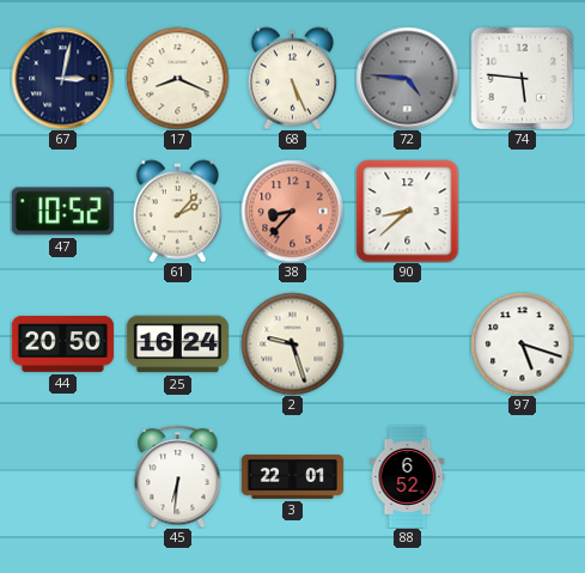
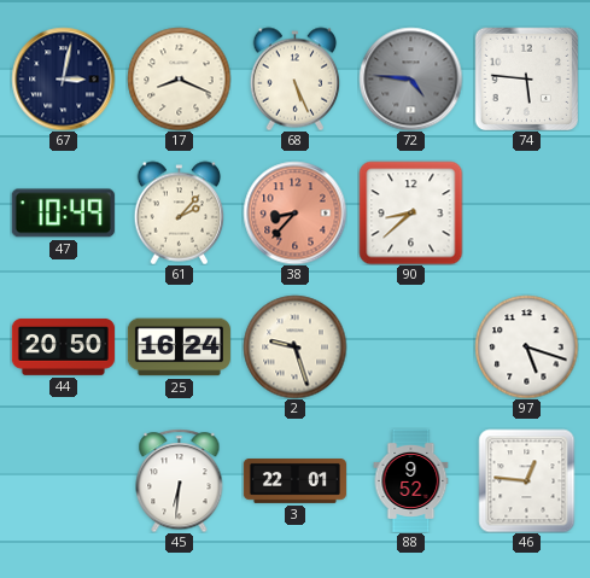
47: 10:52 -> 10:49 (63, 214)
88: 6:52 -> 9:52 (411, 480)
46: none -> 12:46 (527, 480)
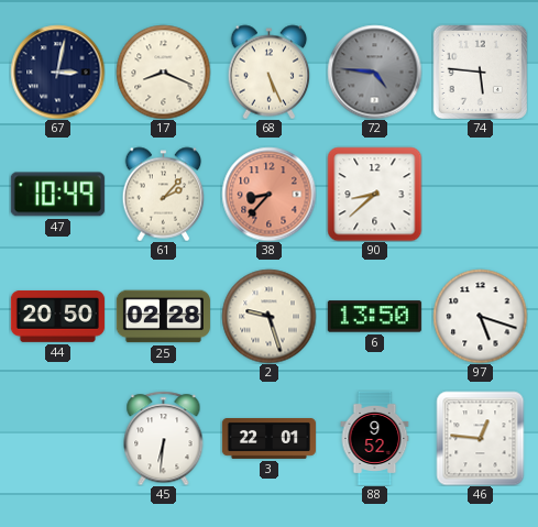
25: 16:24 -> 02:28 (163, 317)
6: none -> 13:50 (374, 317)
